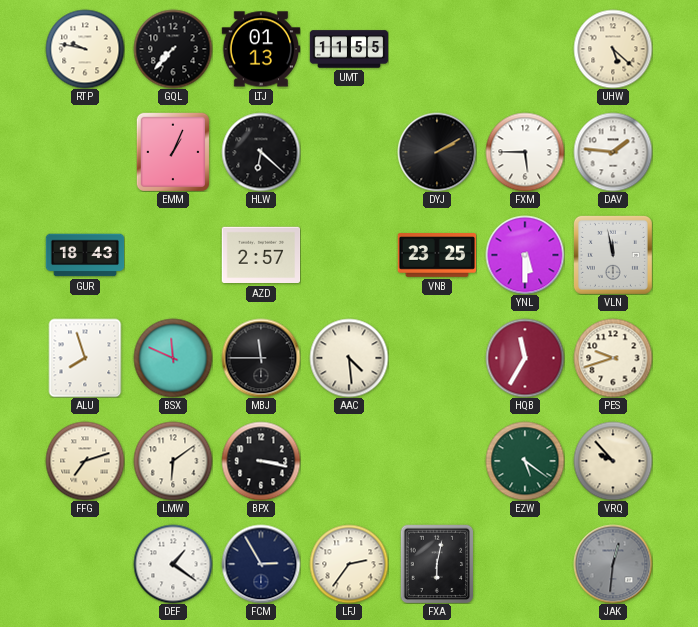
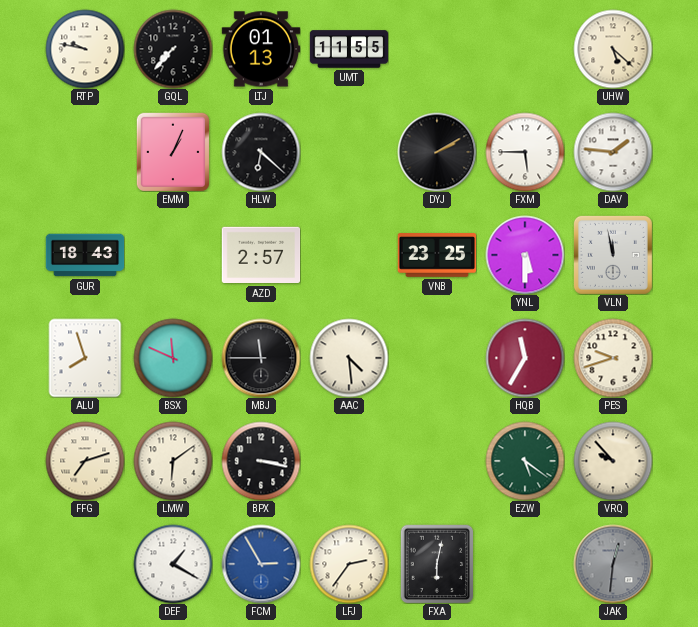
DEF: 1:21 -> 1:20 (173, 564)
FCM dial: navy -> blue (261, 564)
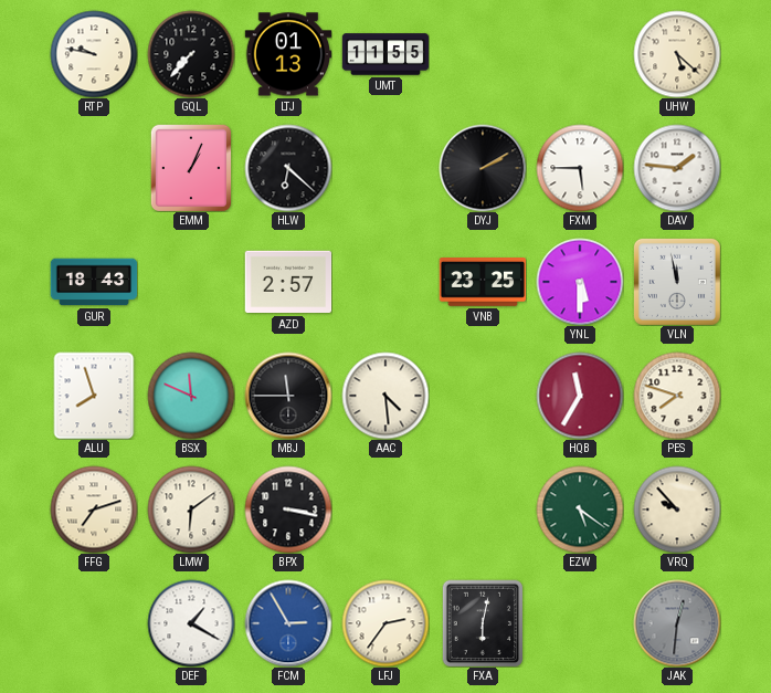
PES: 9:42 -> 7:48 (677, 396)
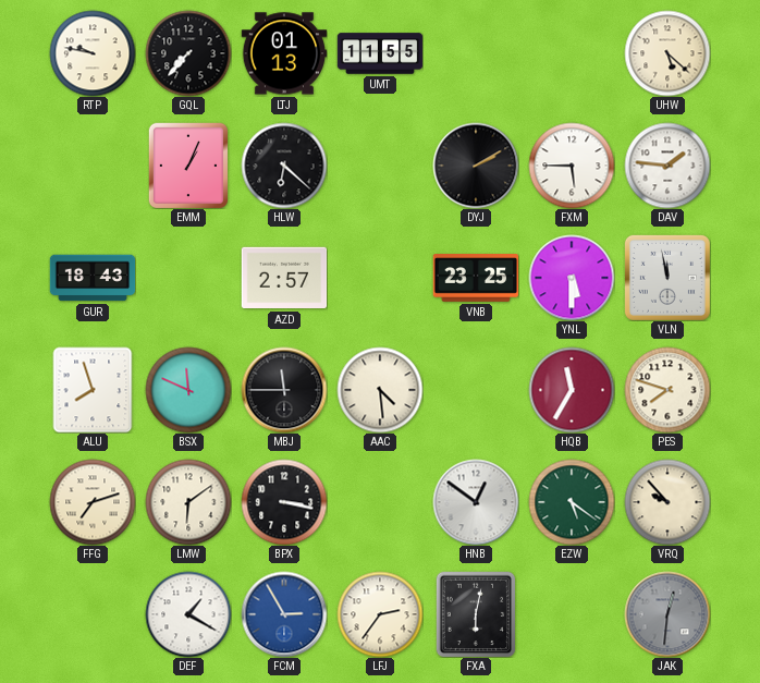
HNB: none -> 12:51 (476, 502)
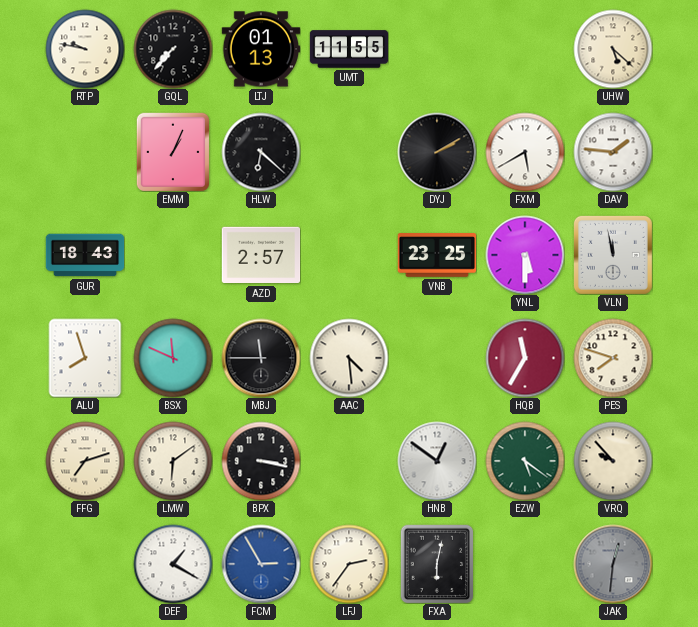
FXM: 5:45 -> 5:40 (525, 152)
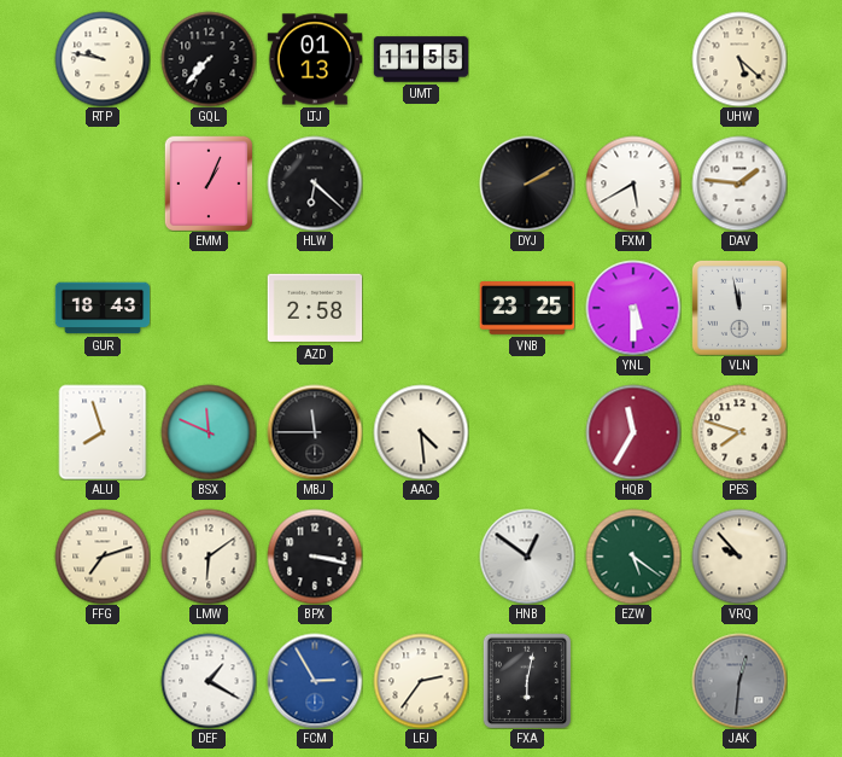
AZD: 2:57 -> 2:58 (315, 308)
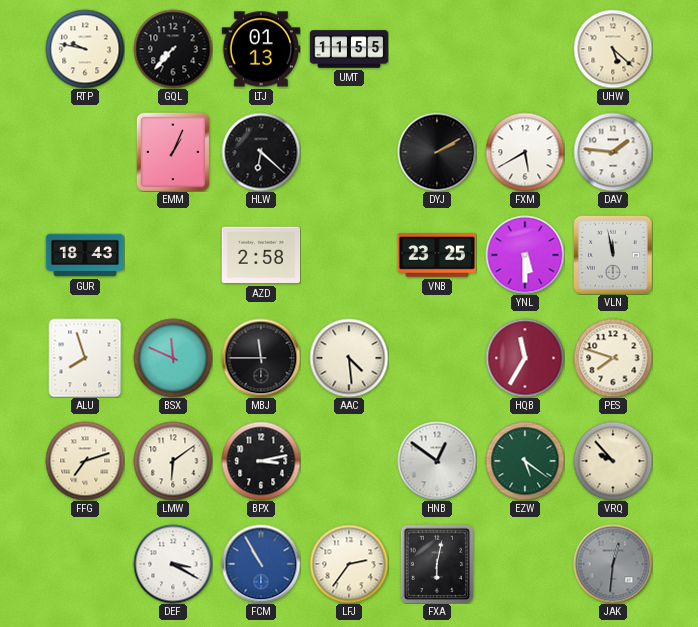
BPX: 3:17 -> 3:13 (261, 461)
DEF: 1:20 -> 3:20 (173, 564)
FCM: 2:55 -> 10:55 (261, 564)
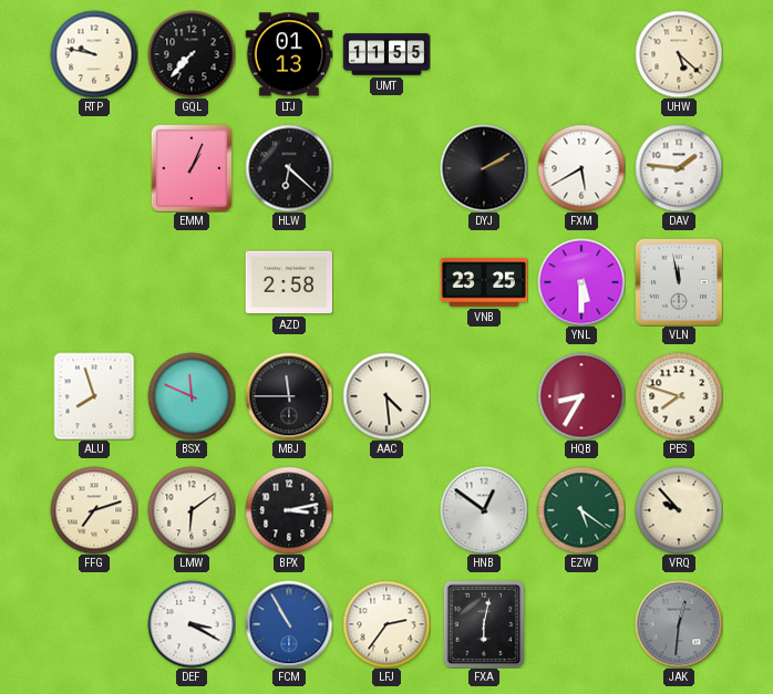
GUR: 18:43 -> none (85, 255)
HQB: 11:35 -> 8:35 (581, 396)
